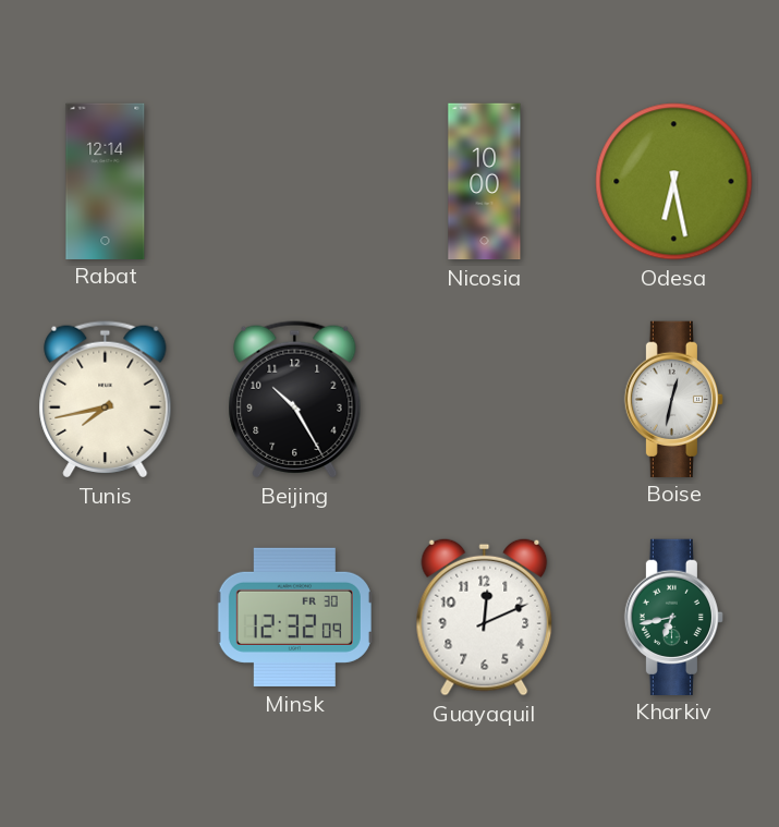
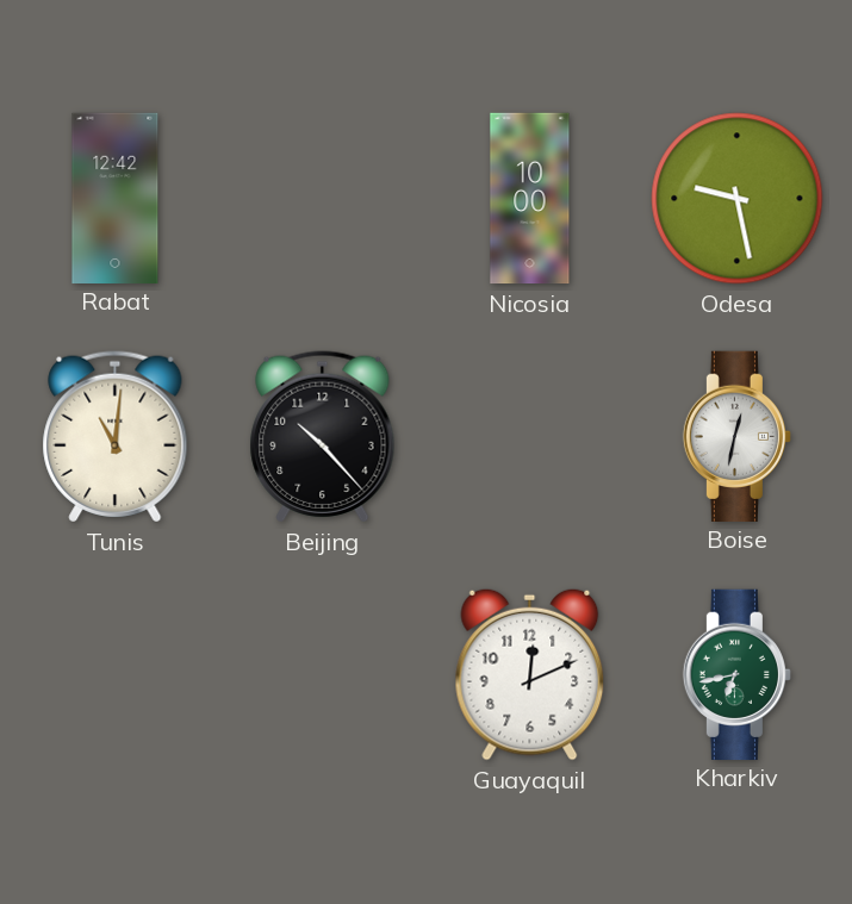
Rabat: 12:14 -> 12:42 (116, 198)
Odesa: 6:28 -> 9:28 (738, 199)
Tunis: 7:43 -> 11:01 (116, 437)
Beijing: 10:25 -> 10:23 (323, 437)
Minsk: 12:32 -> none (294, 617)
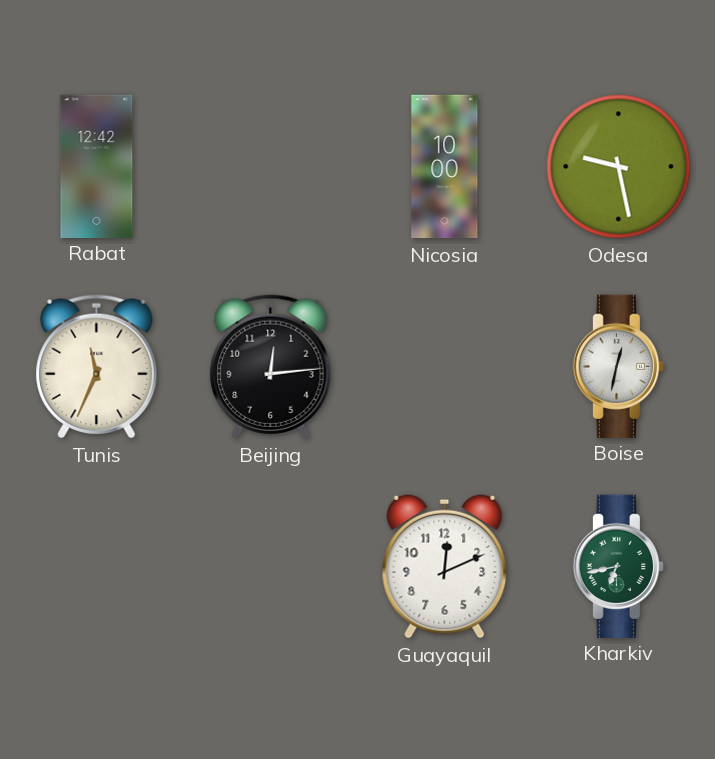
Tunis: 11:01 -> 11:34 (97, 367)
Beijing: 10:23 -> 12:14 (271, 367)
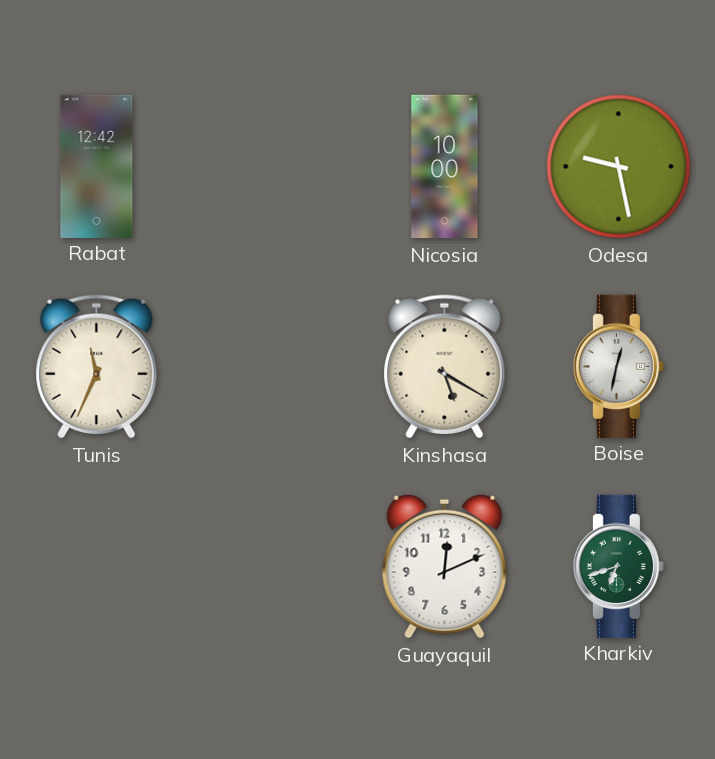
Beijing: 12:14 -> none (271, 367)
Kinshasa: none -> 5:20 (445, 367)
Kharkiv: 6:43 -> 6:42 (618, 566)
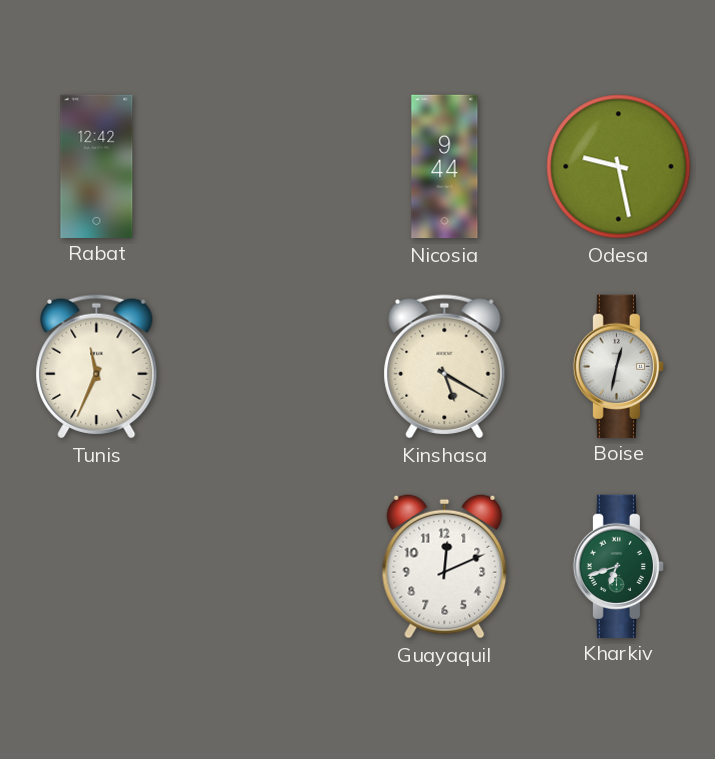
Nicosia: 10:00 -> 9:44 (445, 167)
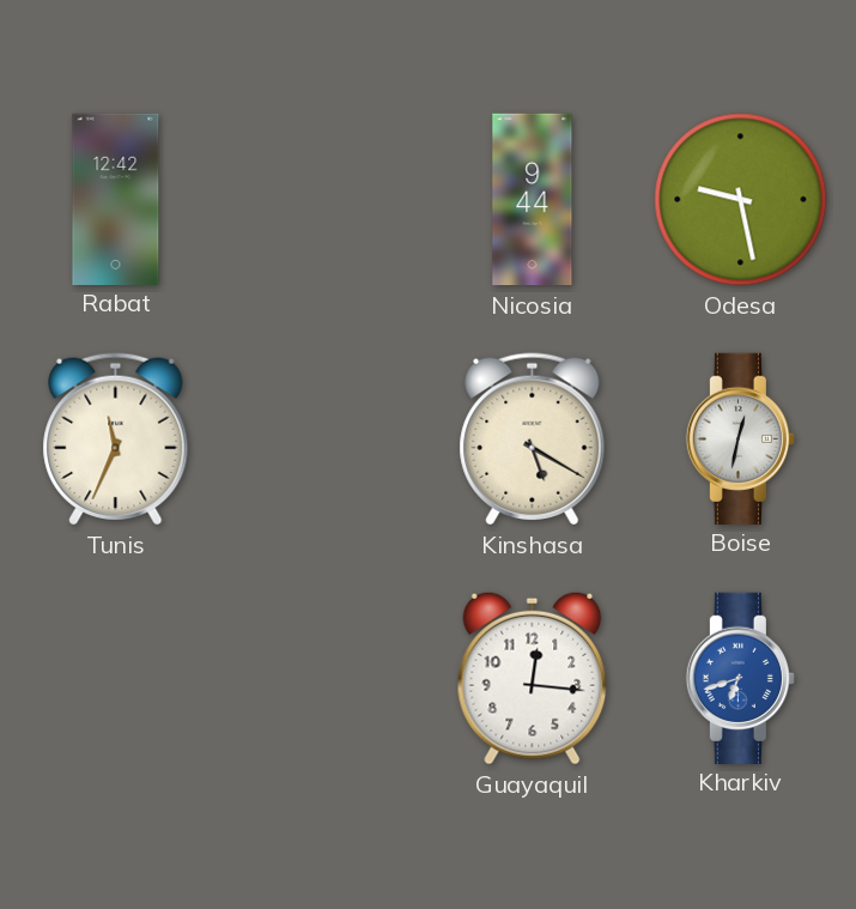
Guayaquil: 12:11 -> 12:16 (533, 678)
Kharkiv dial: green -> blue (740, 678)
